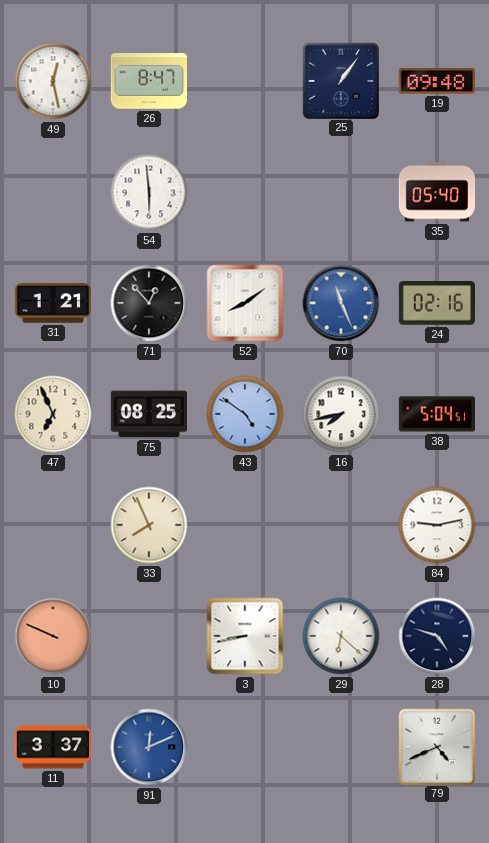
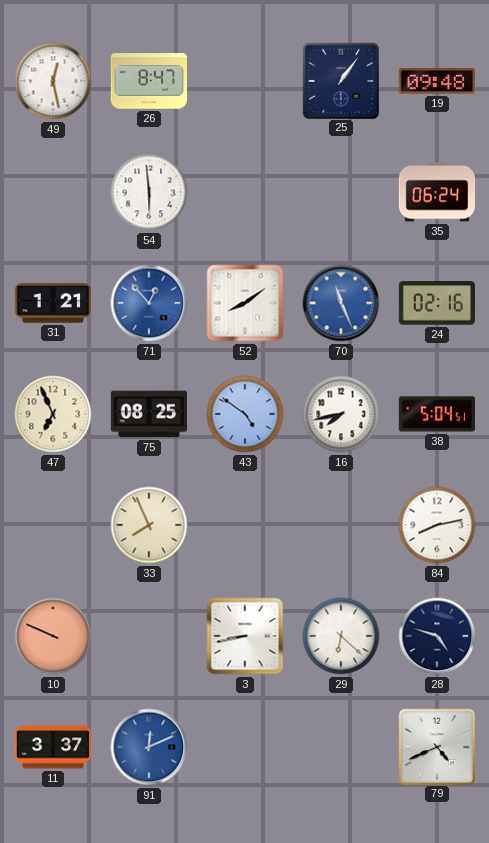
35: 05:40 -> 06:24 (437, 192)
71 dial: black -> blue (149, 303)
84: 9:13 -> 8:13 (437, 525)
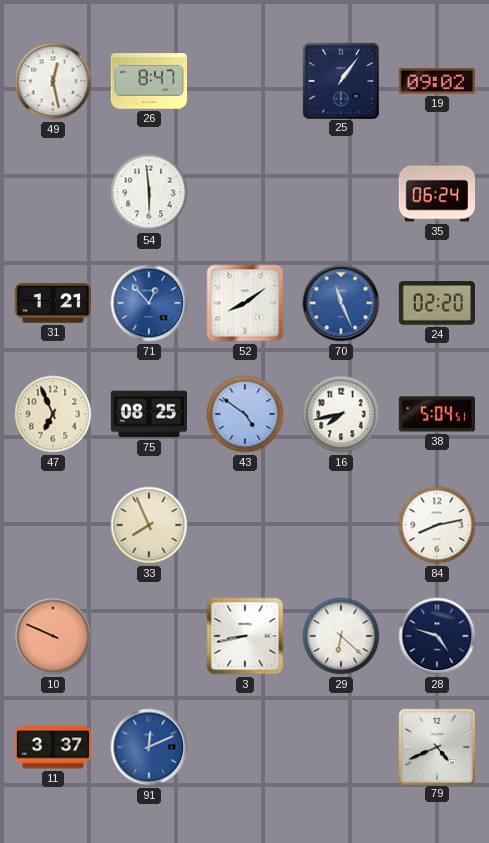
19: 09:48 -> 09:02 (437, 81)
24: 02:16 -> 02:20 (436, 303)
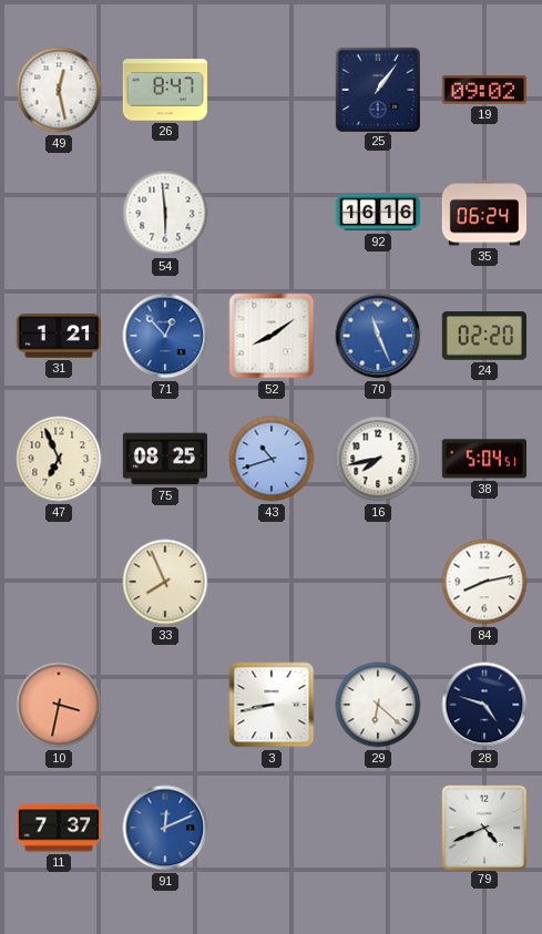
92: none -> 16:16 (377, 213)
43: 4:51 -> 10:42 (272, 459)
10: 9:49 -> 3:32 (59, 705)
11: 3:37 -> 7:37 (59, 828)
